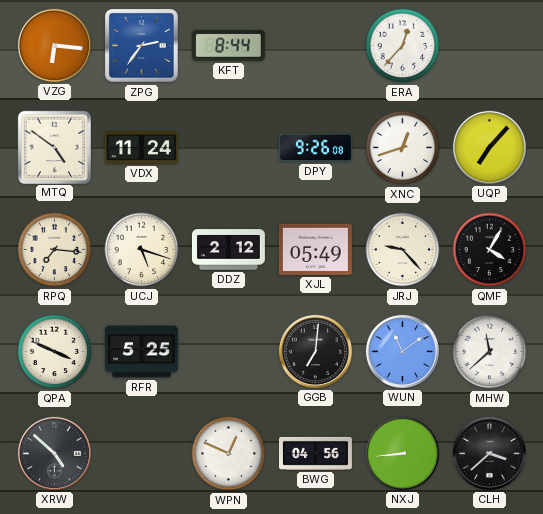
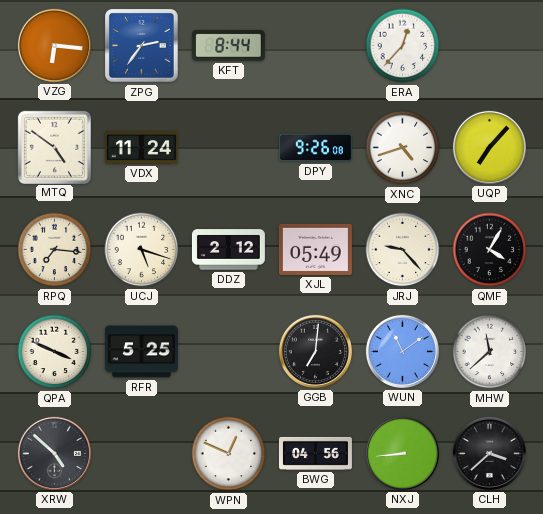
XNC: 12:42 -> 4:42 (403, 148)
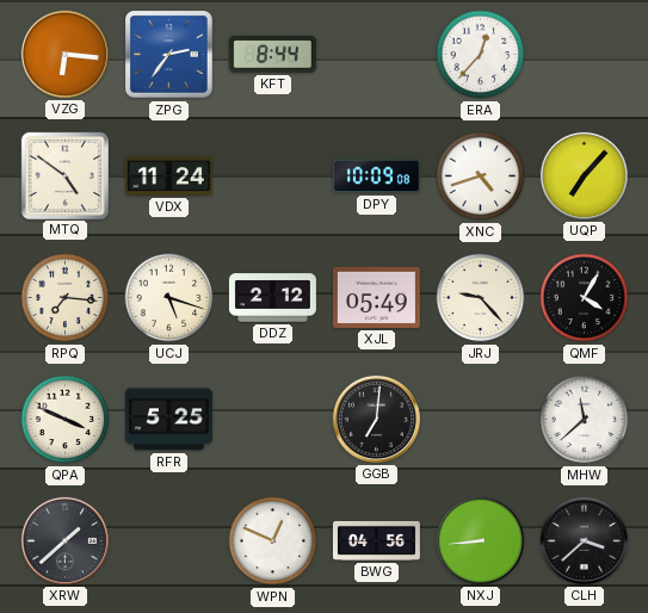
DPY: 9:26 -> 10:09 (376, 177)
WUN: 11:09 -> none (402, 351)
XRW: 4:52 -> 1:38 (64, 540)
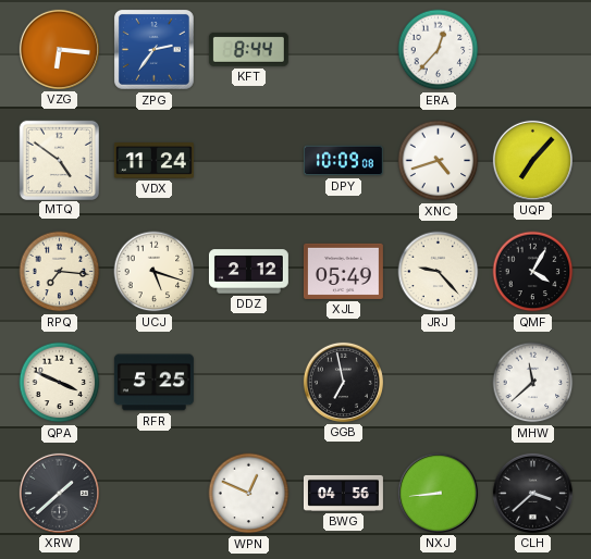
GGB: 7:01 -> 6:58 (343, 382)
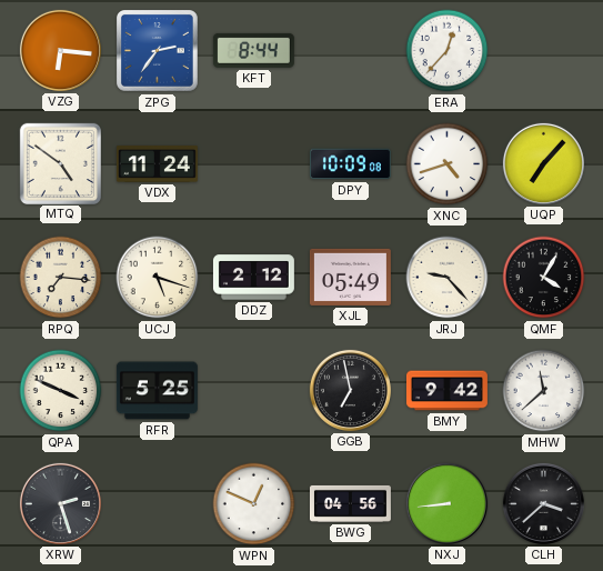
BMY: none -> 9:42 (446, 391)
XRW: 1:38 -> 2:27 (60, 503)
